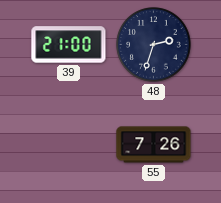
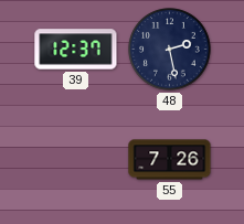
39: 21:00 -> 12:37 (76, 50)
48: 2:33 -> 2:28 (170, 50)
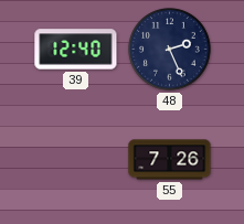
39: 12:37 -> 12:40 (76, 50)
48: 2:28 -> 2:26 (170, 50)
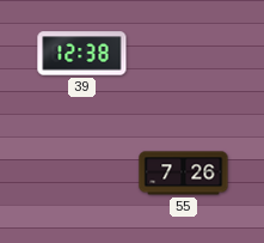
39: 12:40 -> 12:38 (82, 54)
48: 2:26 -> none (170, 50)
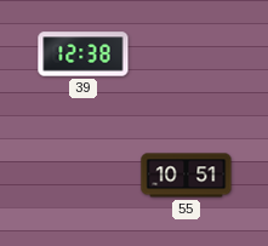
55: 7:26 -> 10:51 (187, 176)
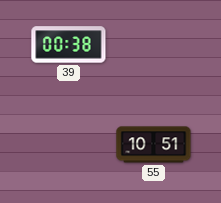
39: 12:38 -> 00:38 (69, 45)
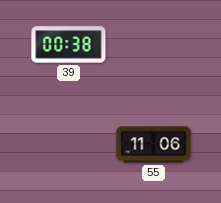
55: 10:51 -> 11:06 (154, 145)
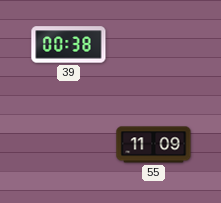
55: 11:06 -> 11:09 (154, 145)
